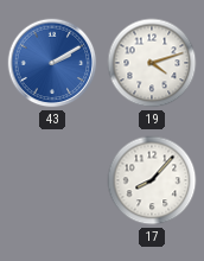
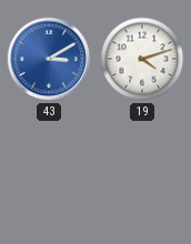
43: 2:10 -> 3:10 (49, 59)
17: 8:07 -> none (152, 180)
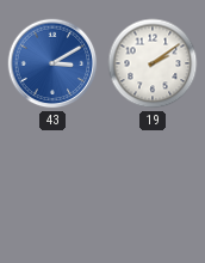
19: 4:12 -> 2:09 (153, 63)
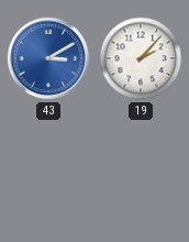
19: 2:09 -> 2:07 (141, 58)
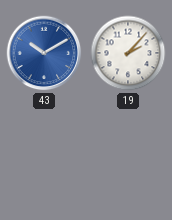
43: 3:10 -> 10:10 (44, 53)
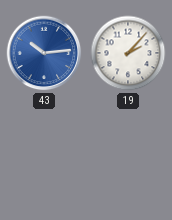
43: 10:10 -> 10:14 (44, 53)
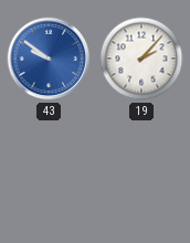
43: 10:14 -> 9:51 (49, 59)
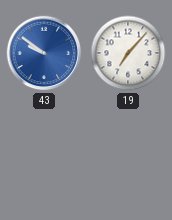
19: 2:07 -> 7:07 (128, 53)
